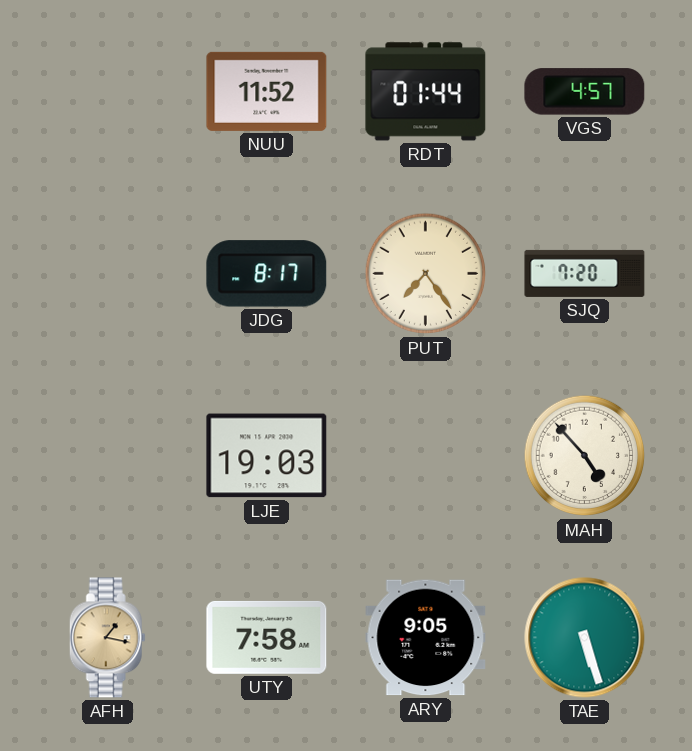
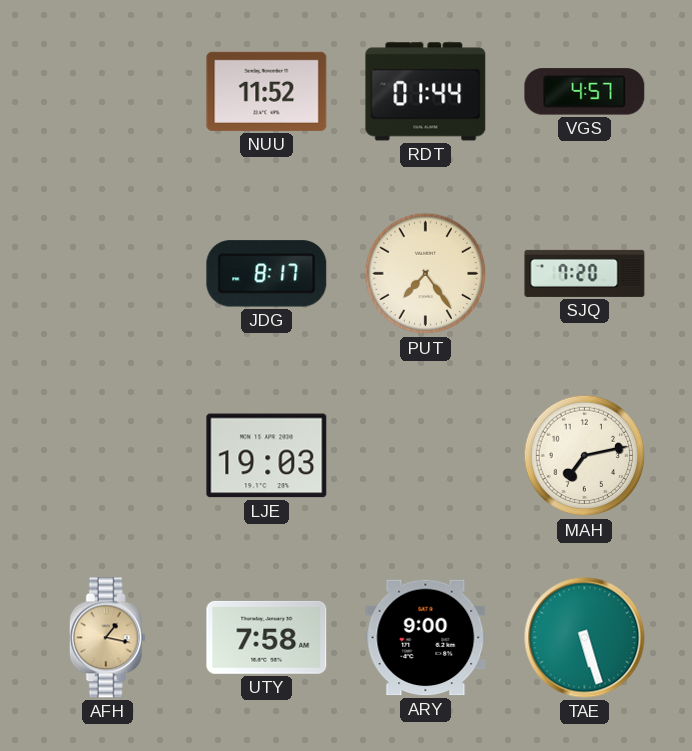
MAH: 4:53 -> 7:13 (585, 456)
ARY: 9:05 -> 9:00 (426, 638)
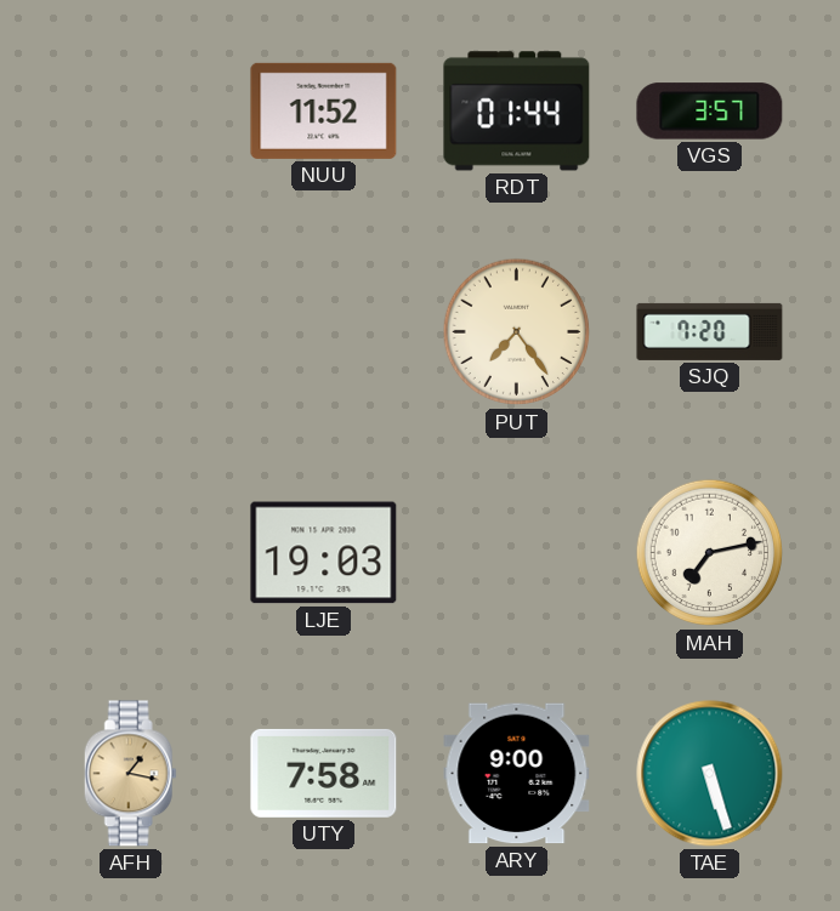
VGS: 4:57 -> 3:57 (710, 112)
JDG: 8:17 -> none (267, 274)
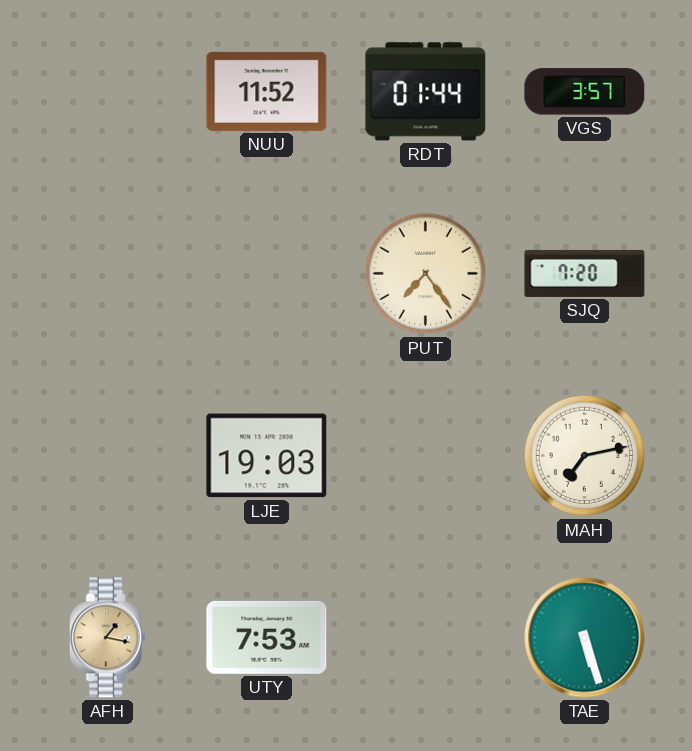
UTY: 7:58 -> 7:53 (267, 637)
ARY: 9:00 -> none (517, 774)
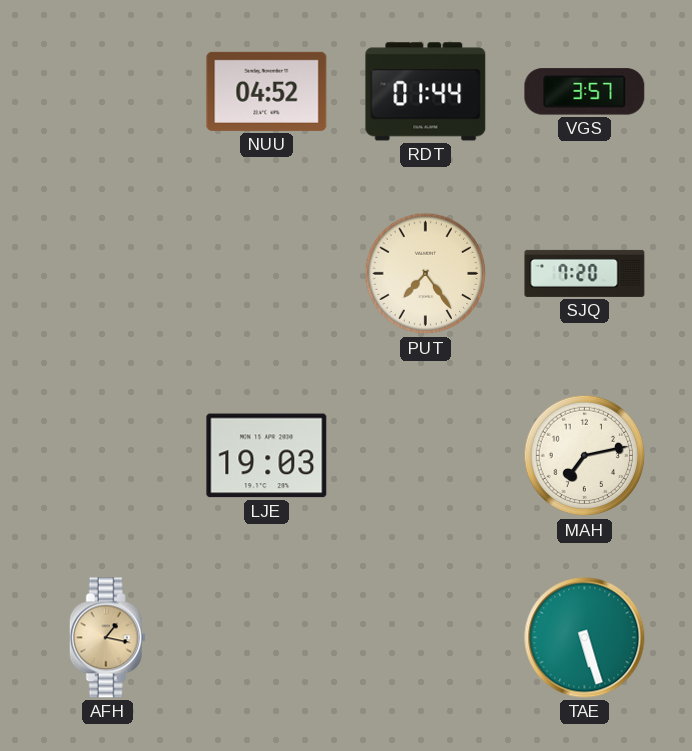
NUU: 11:52 -> 04:52 (267, 91)
UTY: 7:53 -> none (267, 637)
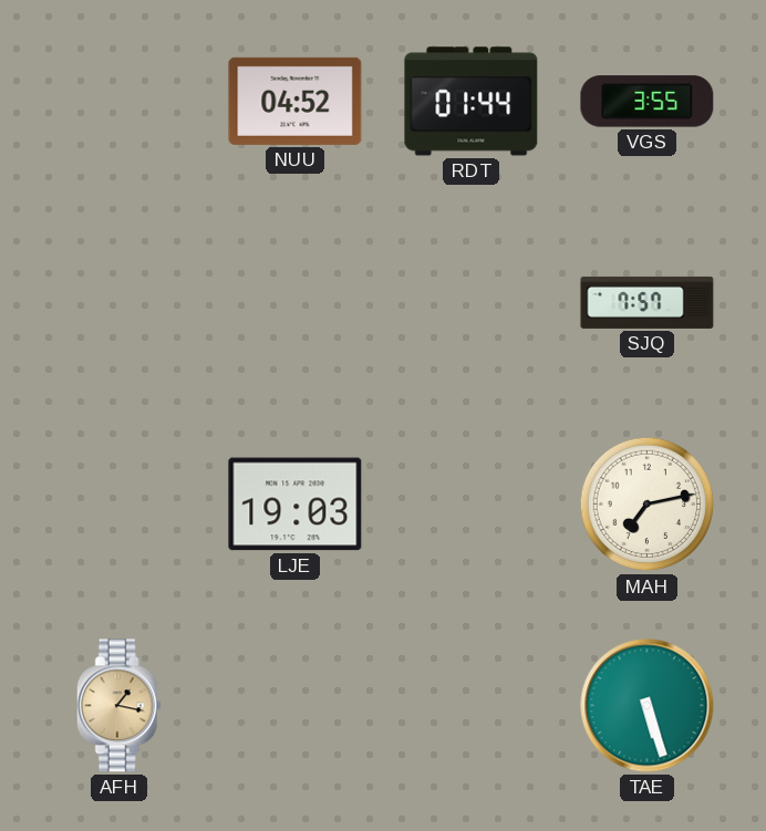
VGS: 3:57 -> 3:55 (648, 102)
PUT: 7:24 -> none (426, 274)
SJQ: 7:20 -> 7:57 (648, 302)
